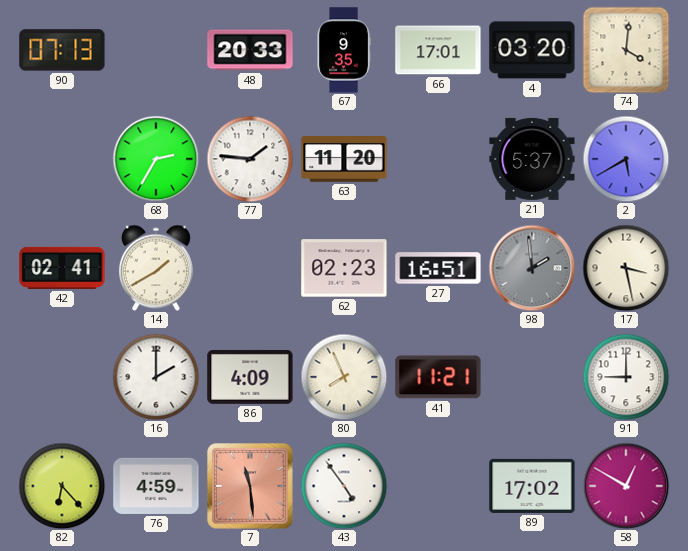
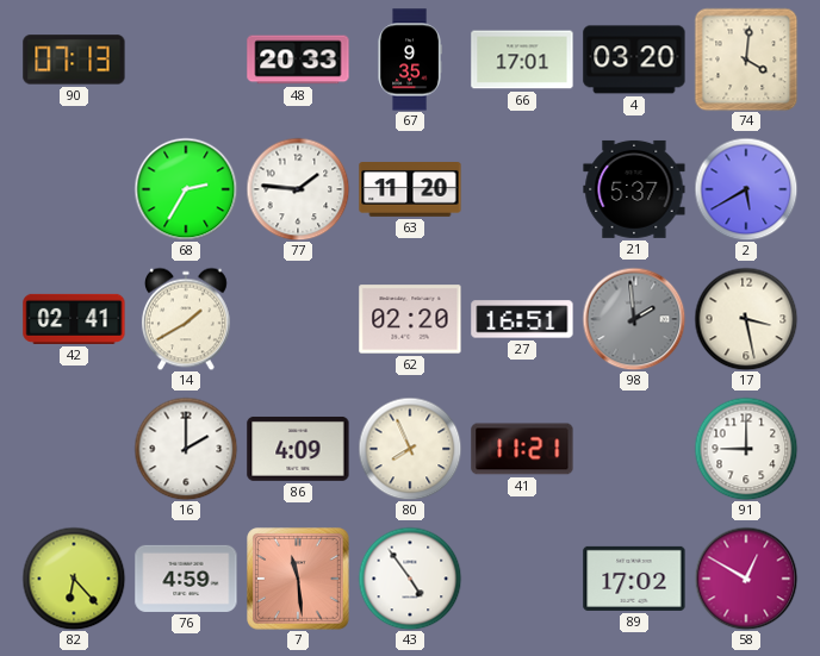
62: 02:23 -> 02:20 (410, 319)
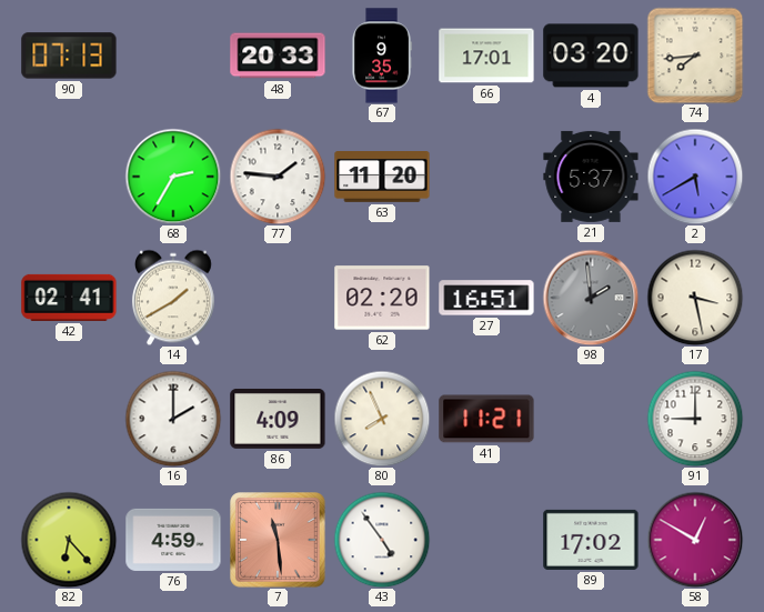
74: 4:01 -> 7:44 (695, 56)
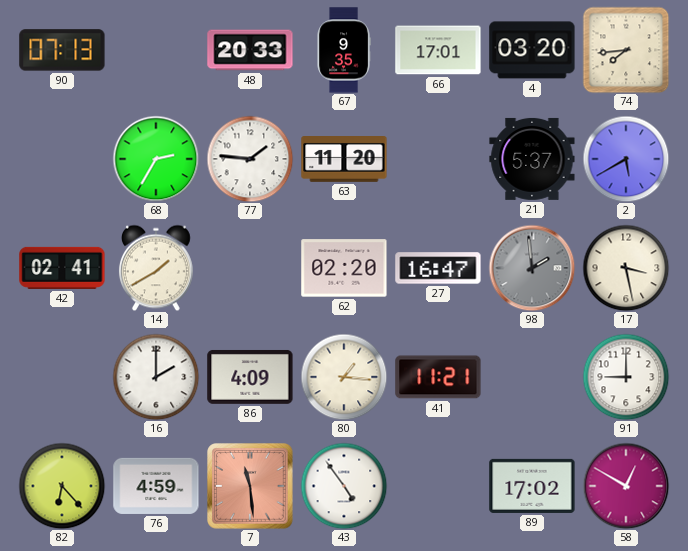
27: 16:51 -> 16:47 (438, 268)
80: 7:56 -> 1:16 (344, 377)
